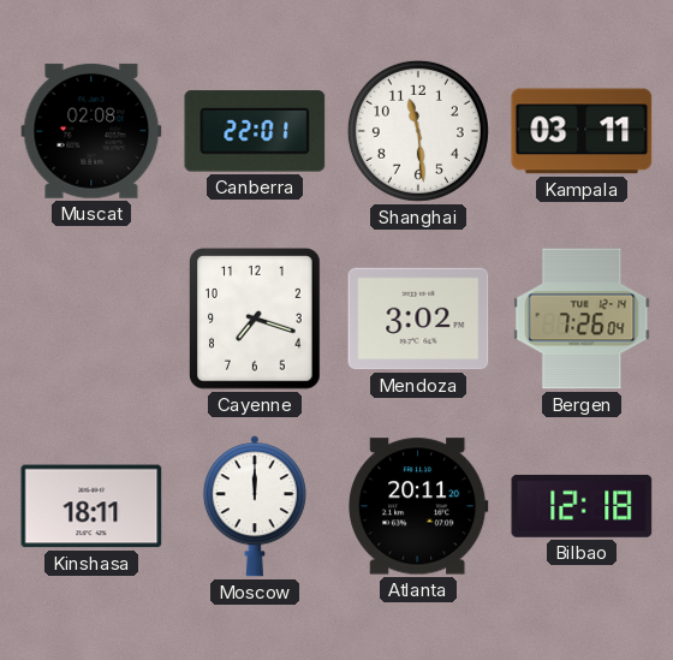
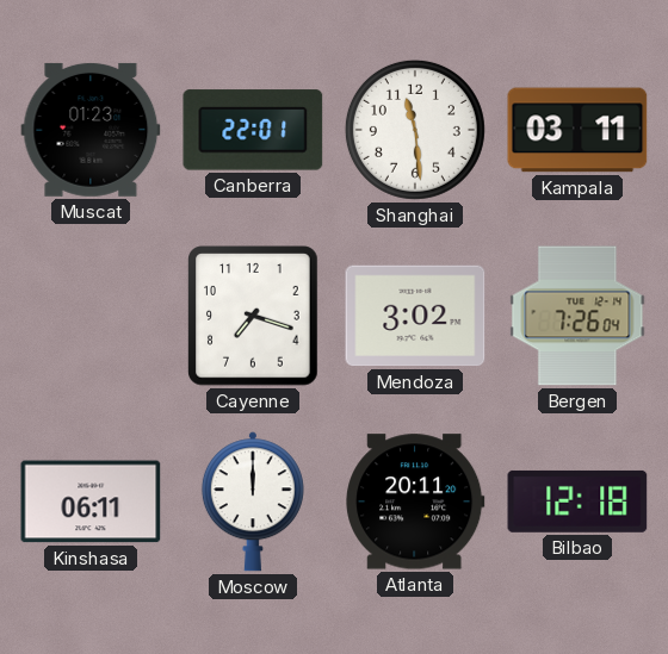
Muscat: 02:08 -> 01:23 (91, 130)
Kinshasa: 18:11 -> 06:11 (91, 502)
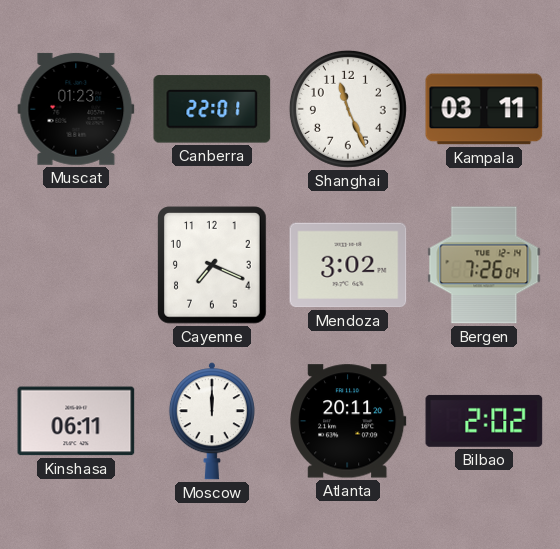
Shanghai: 11:29 -> 11:26 (348, 109)
Cayenne: 7:18 -> 7:19 (212, 265)
Bilbao: 12:18 -> 2:02 (484, 421)
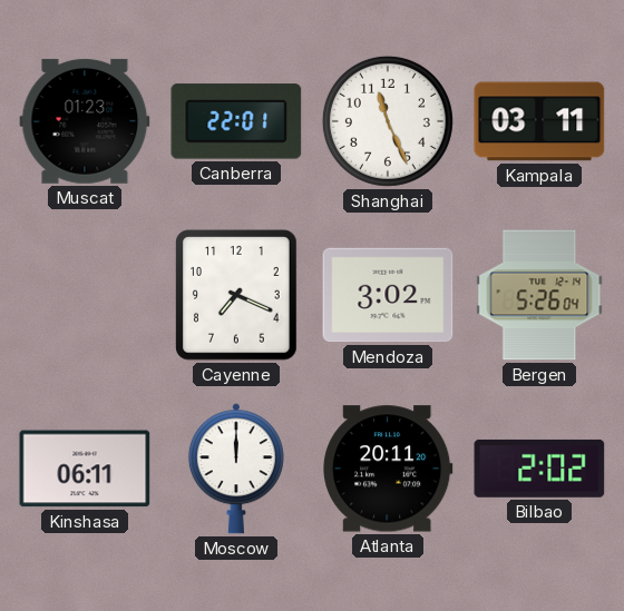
Bergen: 7:26 -> 5:26 (539, 295)
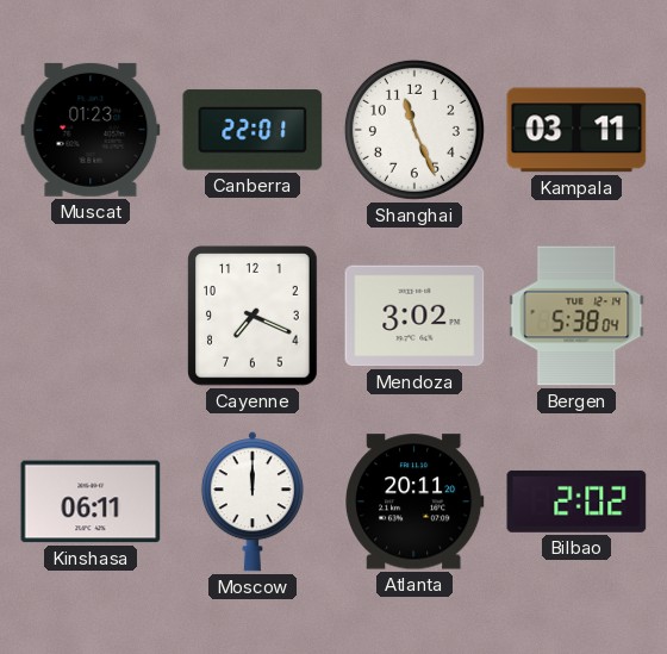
Bergen: 5:26 -> 5:38 (576, 316)
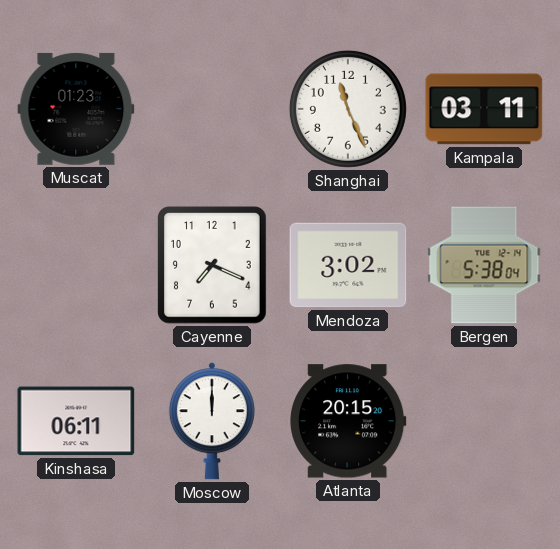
Canberra: 22:01 -> none (253, 130)
Atlanta: 20:11 -> 20:15 (348, 421)
Bilbao: 2:02 -> none (576, 502)
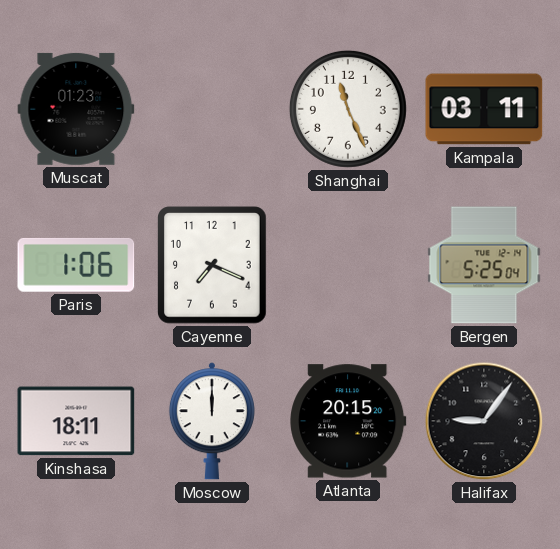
Paris: none -> 1:06 (76, 265)
Mendoza: 3:02 -> none (348, 265)
Bergen: 5:38 -> 5:25 (484, 265)
Kinshasa: 06:11 -> 18:11 (76, 421)
Halifax: none -> 9:06 (484, 421)
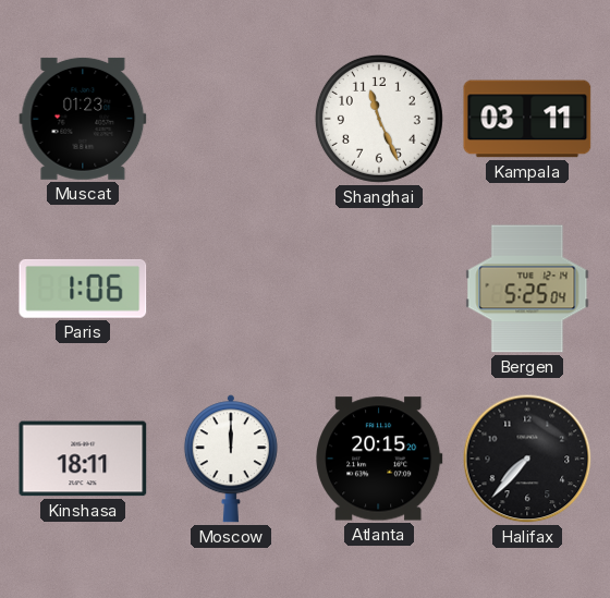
Cayenne: 7:19 -> none (212, 265)
Halifax: 9:06 -> 7:37 (527, 459)
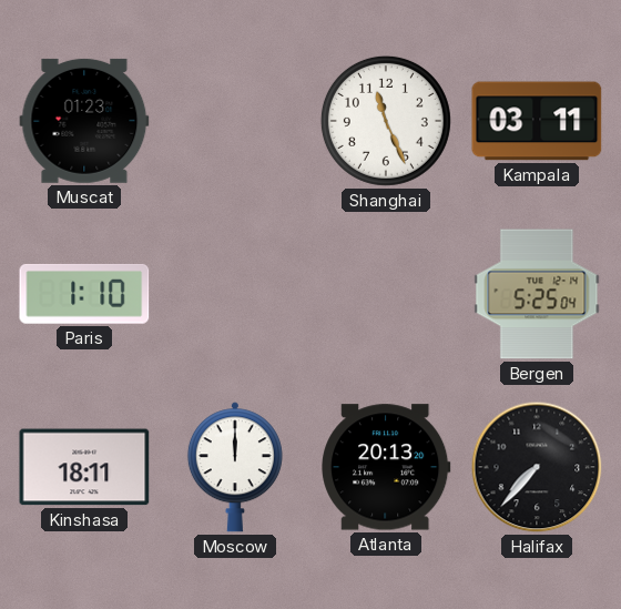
Paris: 1:06 -> 1:10 (84, 294)
Atlanta: 20:15 -> 20:13 (386, 467)
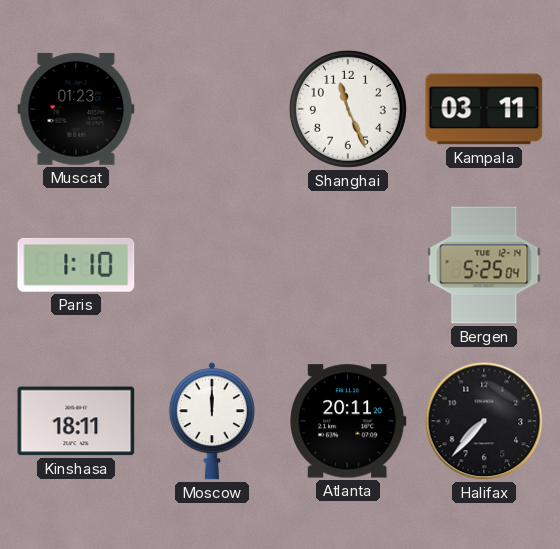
Atlanta: 20:13 -> 20:11 (348, 421)
